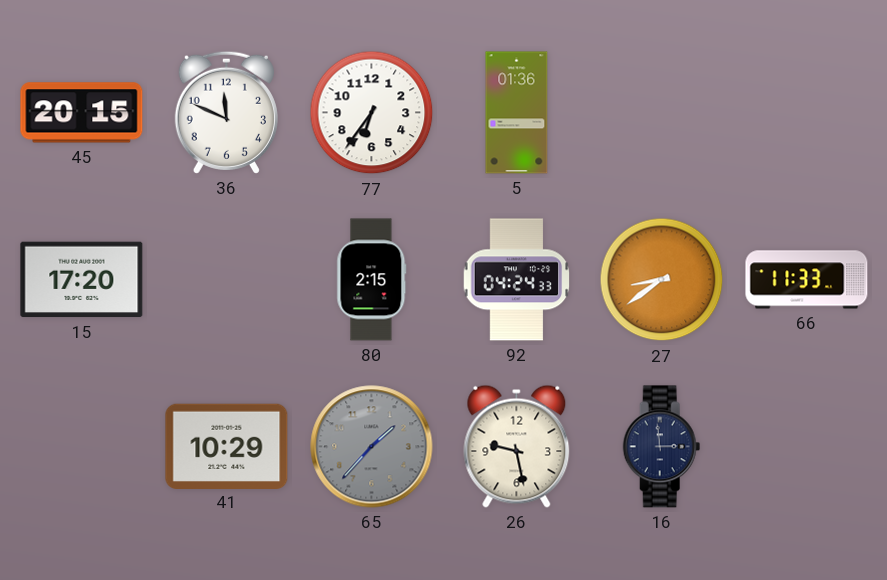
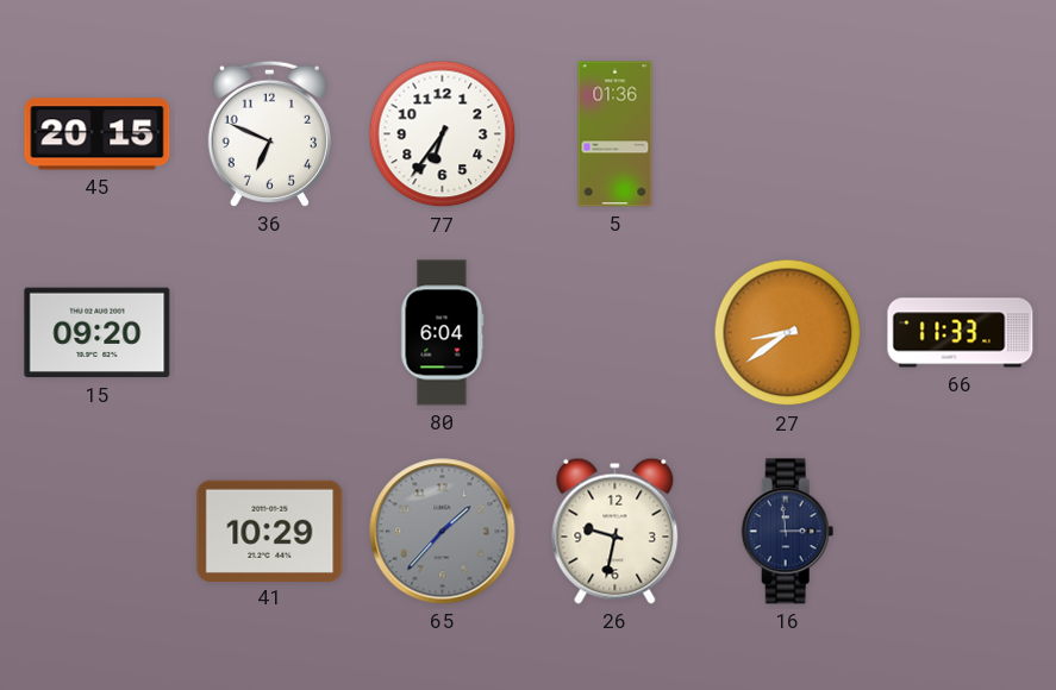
36: 11:49 -> 6:49 (269, 133)
15: 17:20 -> 09:20 (98, 333)
80: 2:15 -> 6:04 (443, 333)
92: 04:24 -> none (517, 280)
26: 9:28 -> 9:32 (616, 531)
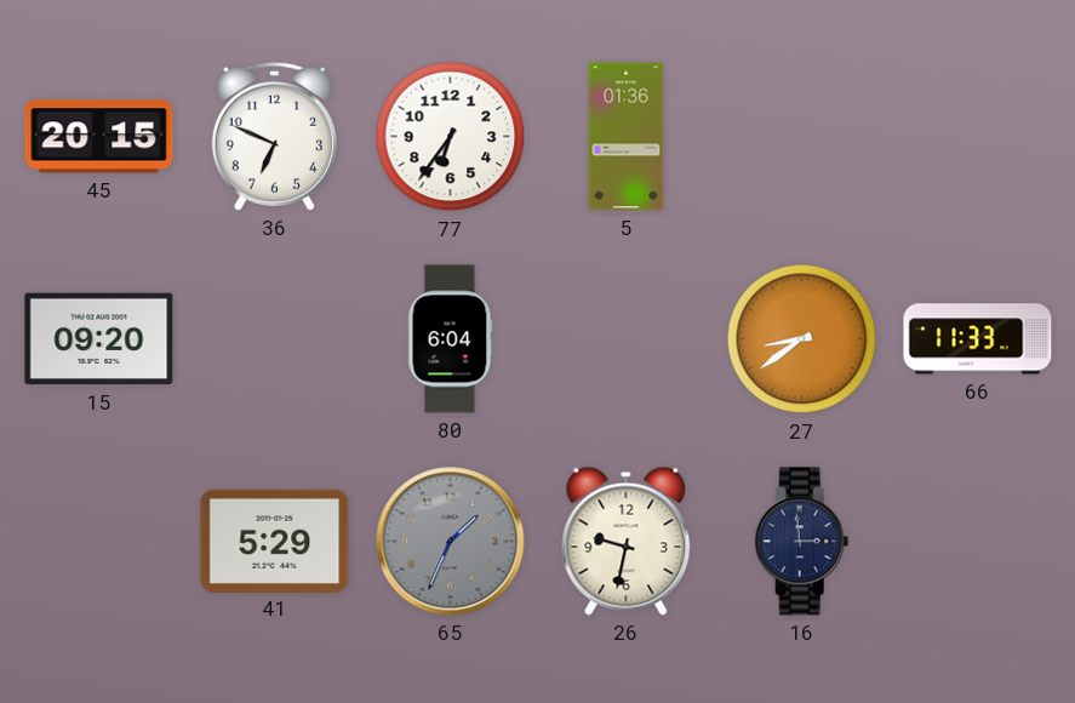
41: 10:29 -> 5:29 (275, 541)
65: 1:37 -> 1:34 (451, 542)
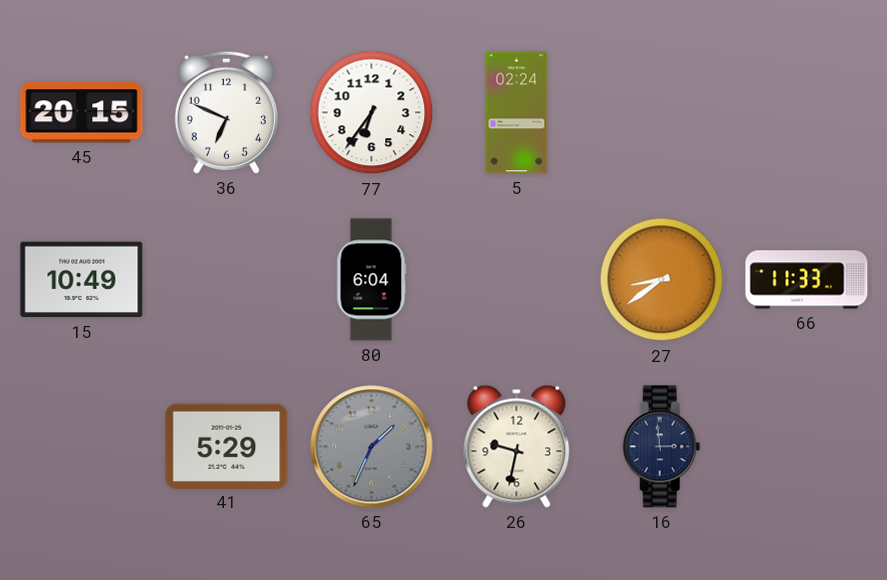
5: 01:36 -> 02:24 (517, 113)
15: 09:20 -> 10:49 (82, 280)
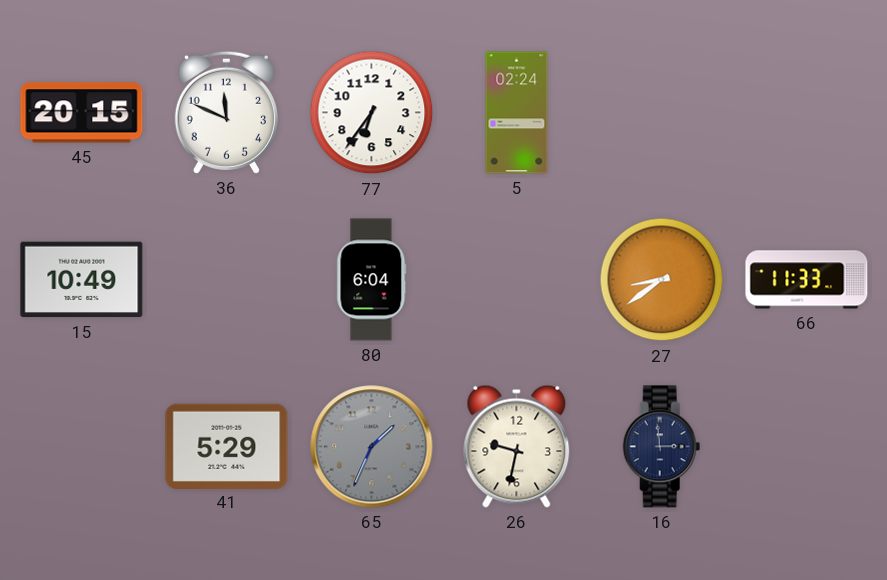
36: 6:49 -> 11:49 (226, 112)
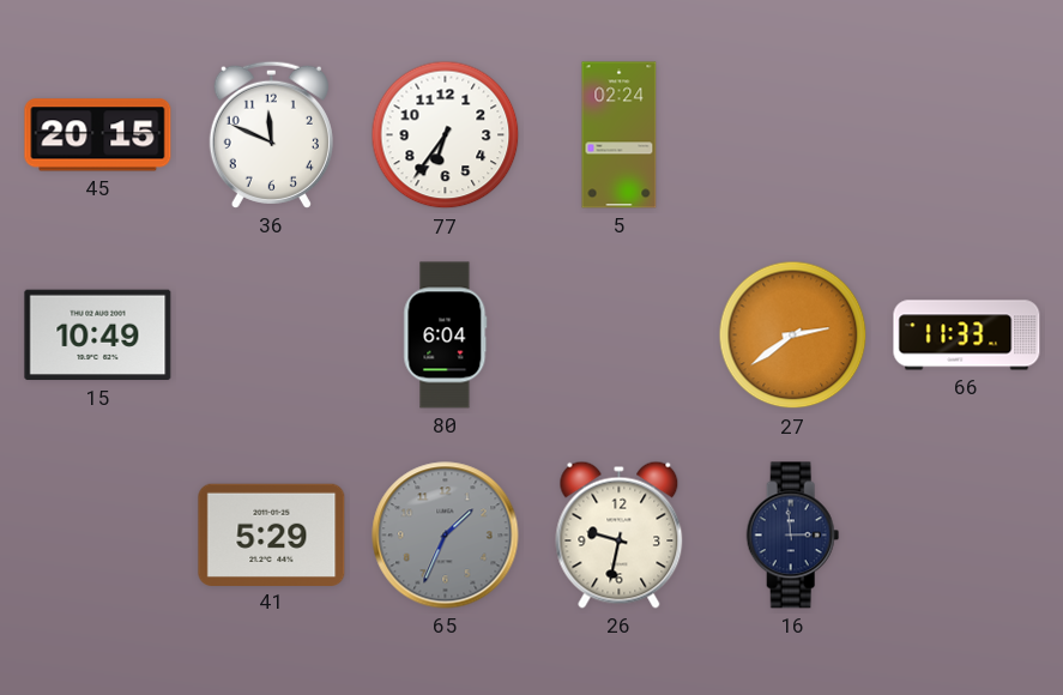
27: 8:39 -> 2:39 (793, 336)
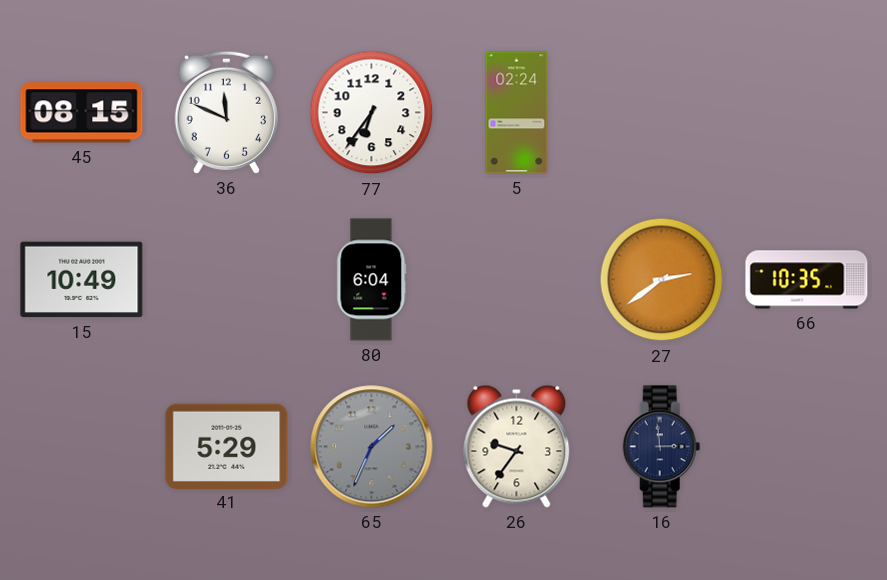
45: 20:15 -> 08:15 (82, 113)
66: 11:33 -> 10:35 (807, 280)
26: 9:32 -> 9:36 (517, 446)
